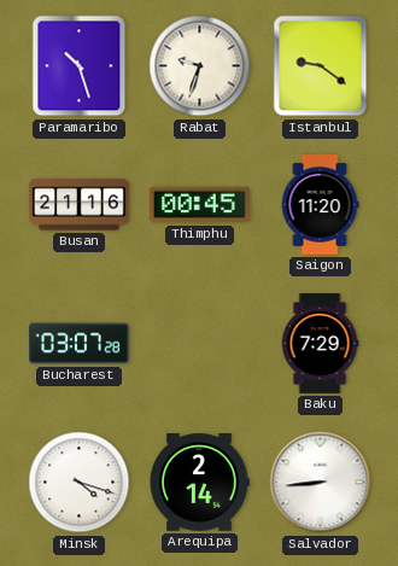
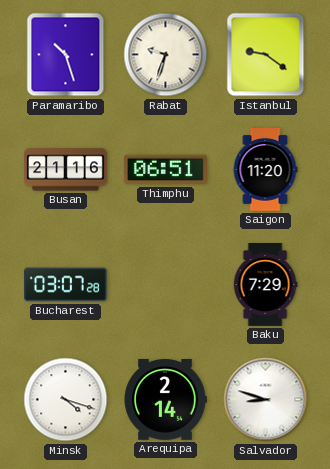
Thimphu: 00:45 -> 06:51 (165, 170)
Salvador: 8:44 -> 8:48 (266, 400)
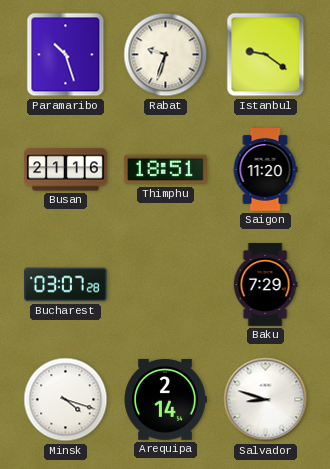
Thimphu: 06:51 -> 18:51 (165, 170)
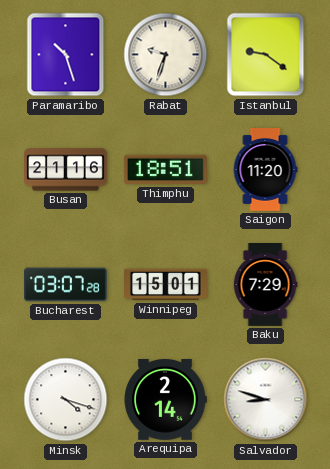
Winnipeg: none -> 15:01 (166, 285)
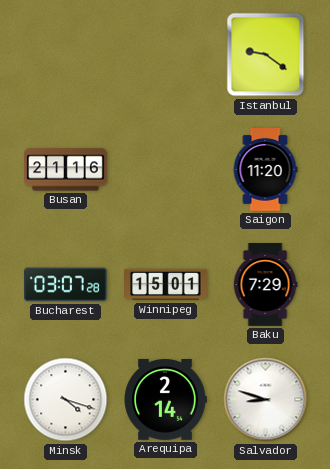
Paramaribo: 10:27 -> none (66, 55)
Rabat: 9:33 -> none (166, 55)
Thimphu: 18:51 -> none (165, 170)
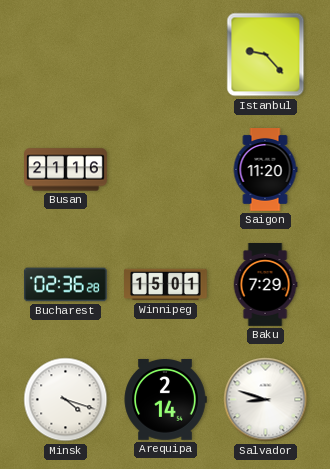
Istanbul: 9:21 -> 9:23 (266, 55)
Bucharest: 03:07 -> 02:36 (66, 285)
